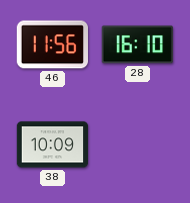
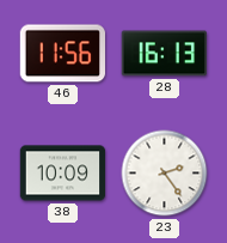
28: 16:10 -> 16:13 (164, 54)
23: none -> 2:24 (165, 174)
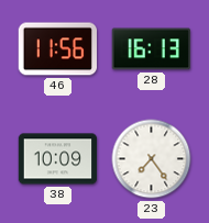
23: 2:24 -> 7:24 (152, 159)
